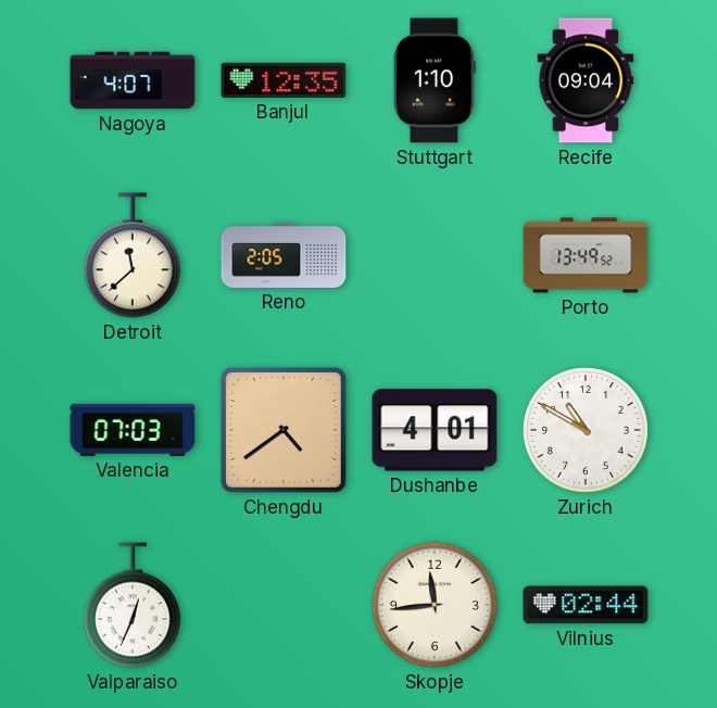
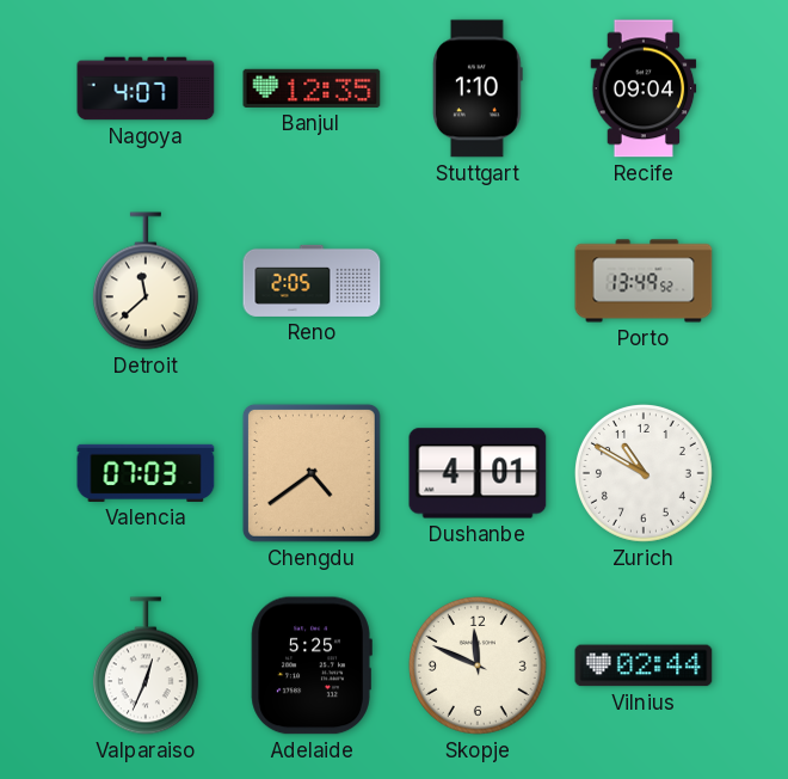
Adelaide: none -> 5:25 (312, 665)
Skopje: 11:44 -> 11:49 (478, 665)
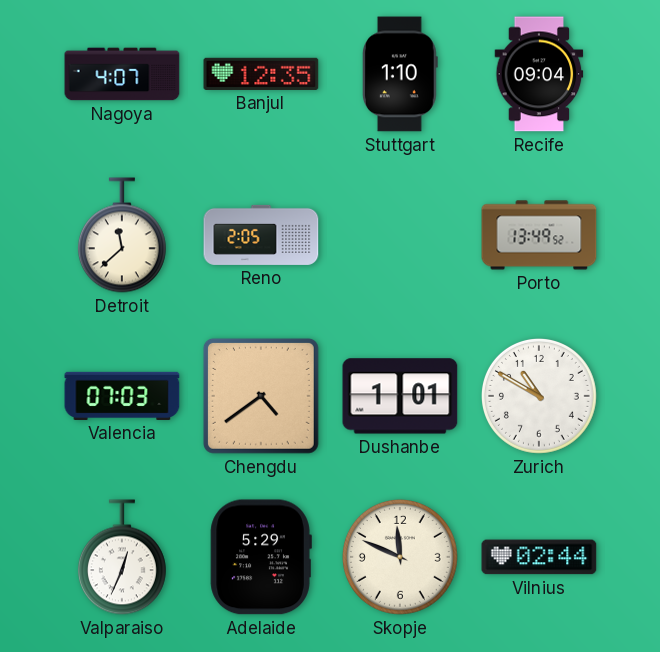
Dushanbe: 4:01 -> 1:01 (400, 396)
Adelaide: 5:25 -> 5:29 (261, 557)
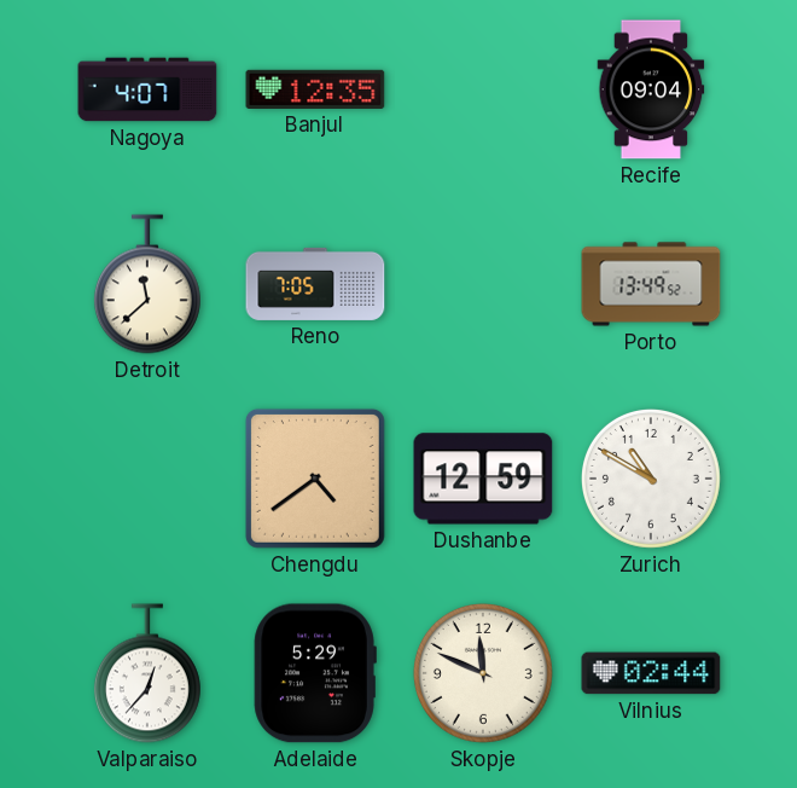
Stuttgart: 1:10 -> none (400, 74)
Reno: 2:05 -> 7:05 (315, 284)
Valencia: 07:03 -> none (122, 396)
Dushanbe: 1:01 -> 12:59 (483, 479)
Valparaiso: 12:34 -> 12:37 (147, 673)
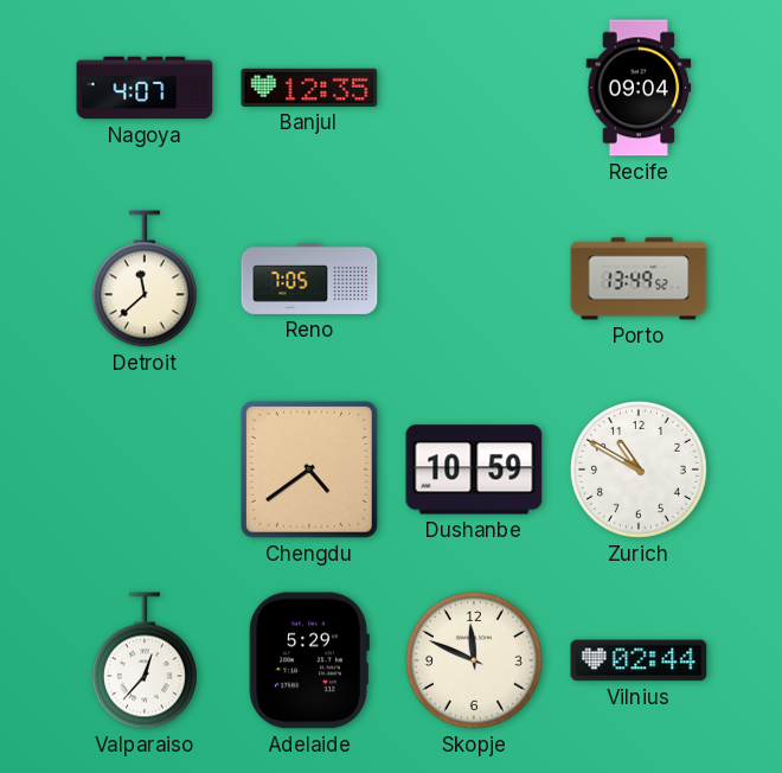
Dushanbe: 12:59 -> 10:59 (474, 469)
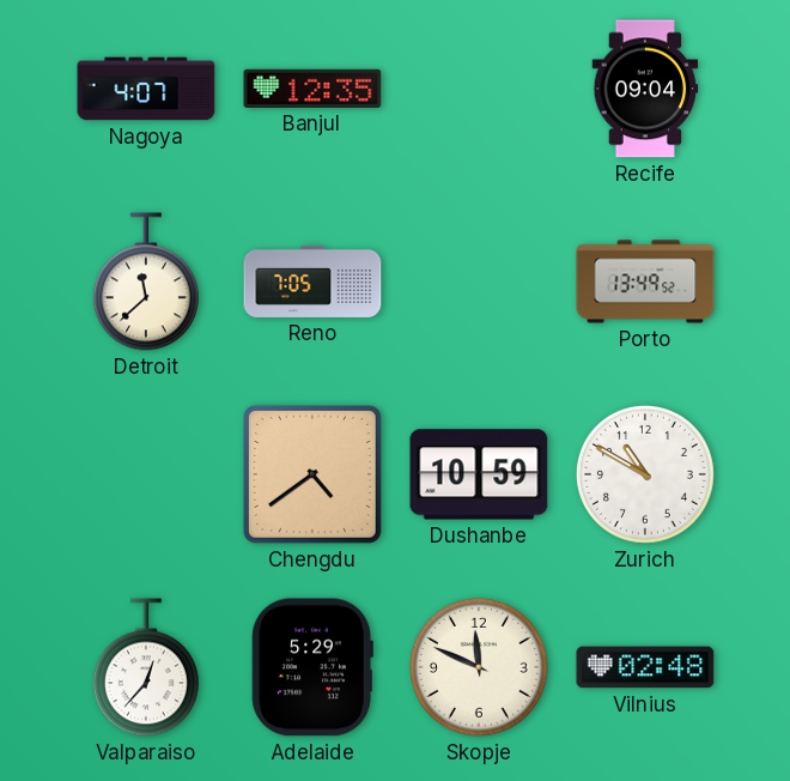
Vilnius: 02:44 -> 02:48 (645, 667)
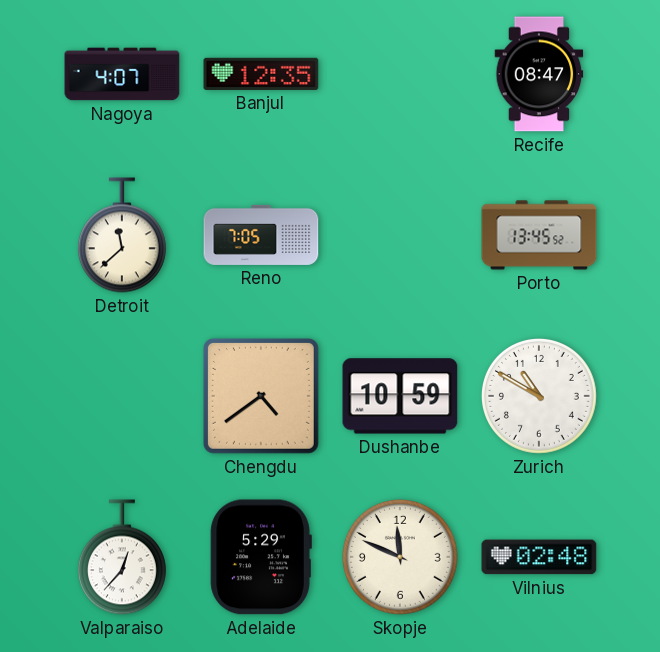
Recife: 09:04 -> 08:47 (539, 74)
Porto: 13:49 -> 13:45 (539, 235)
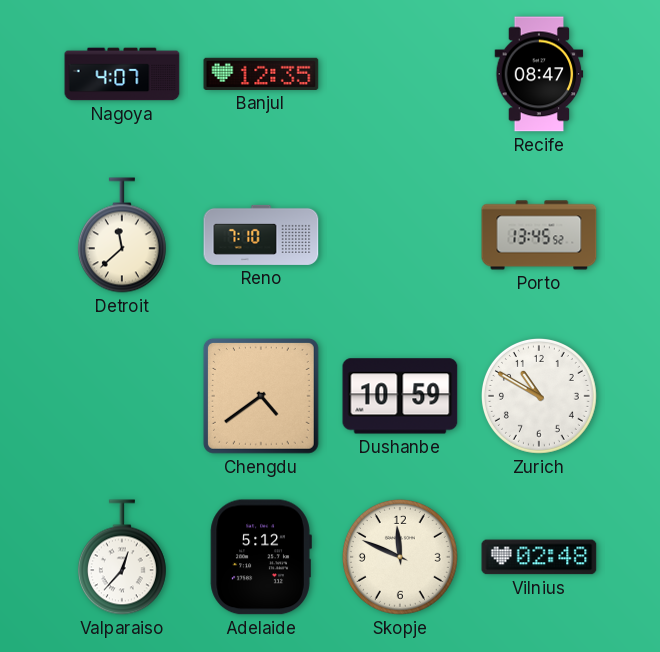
Reno: 7:05 -> 7:10 (261, 235)
Adelaide: 5:29 -> 5:12 (261, 557)
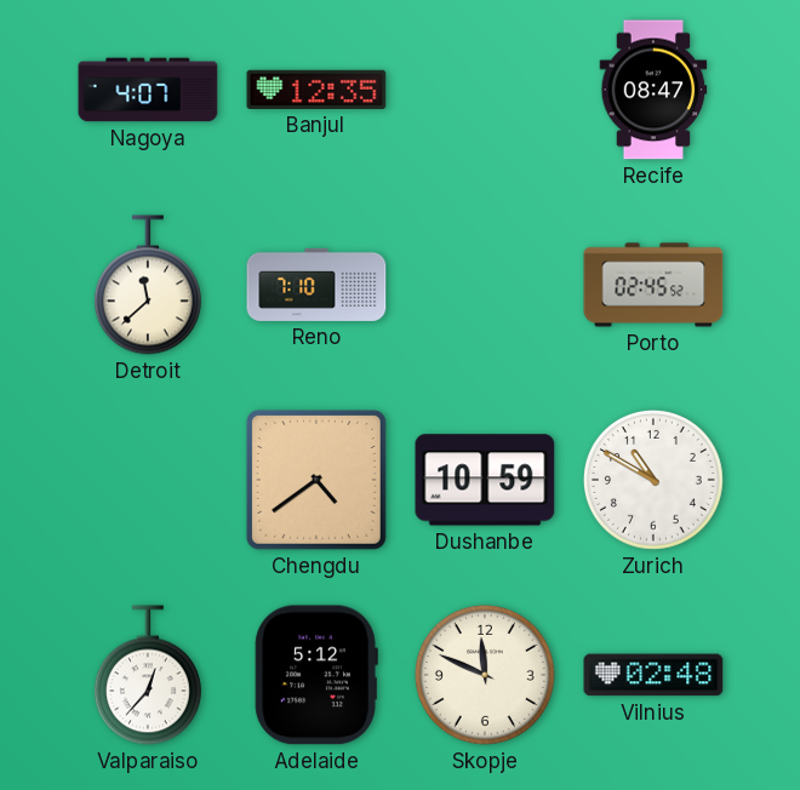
Porto: 13:45 -> 02:45 (653, 285)
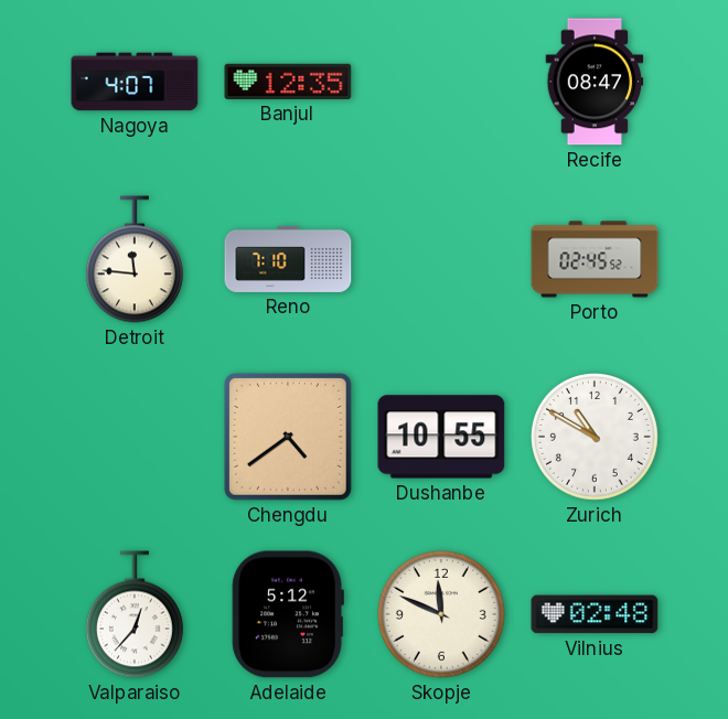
Detroit: 11:38 -> 11:46 (135, 259)
Dushanbe: 10:59 -> 10:55 (441, 437)
